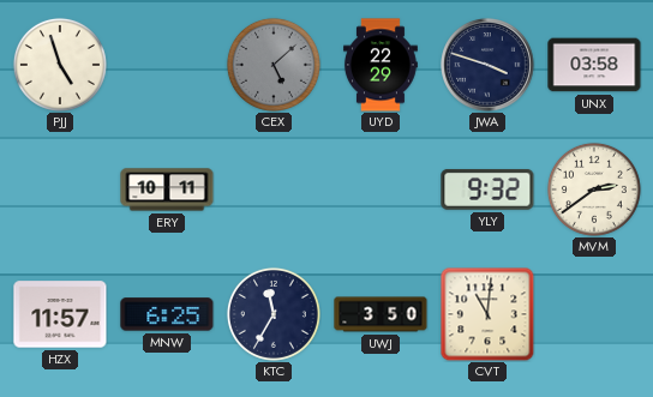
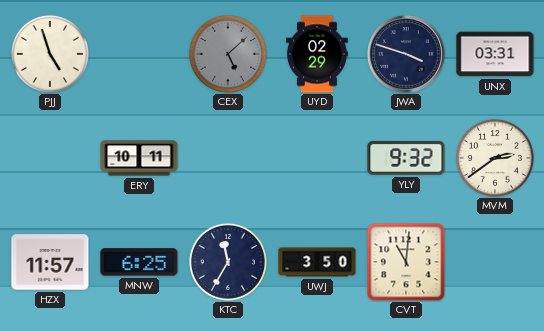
UYD: 22:29 -> 02:29 (318, 54)
UNX: 03:58 -> 03:31 (495, 54)
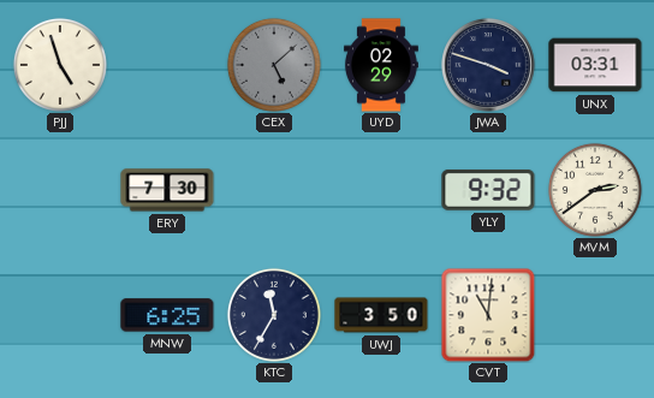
ERY: 10:11 -> 7:30 (167, 190)
HZX: 11:57 -> none (50, 262)
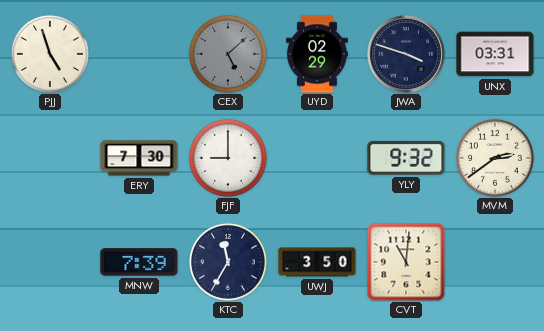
FJF: none -> 9:00 (228, 158)
MNW: 6:25 -> 7:39 (139, 262)
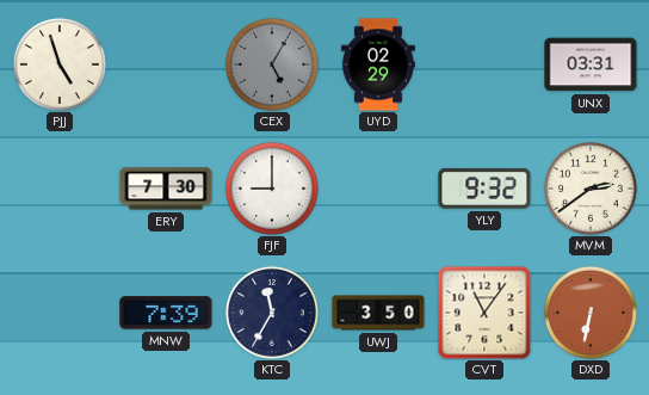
CEX: 5:08 -> 5:05 (272, 64)
JWA: 3:48 -> none (406, 54)
CVT: 11:01 -> 11:06 (484, 313)
DXD: none -> 6:32 (591, 313)
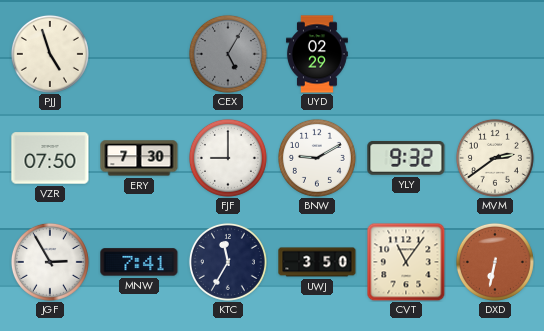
UNX: 03:31 -> none (591, 64)
VZR: none -> 07:50 (50, 158)
BNW: none -> 9:10 (317, 158)
JGF: none -> 2:55 (50, 262)
MNW: 7:39 -> 7:41 (139, 262)
